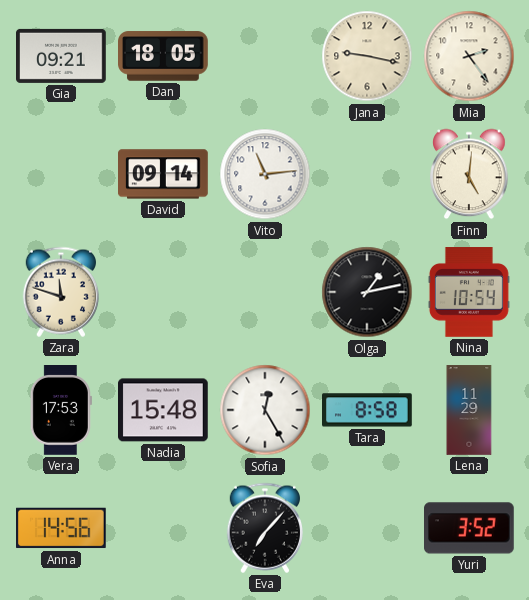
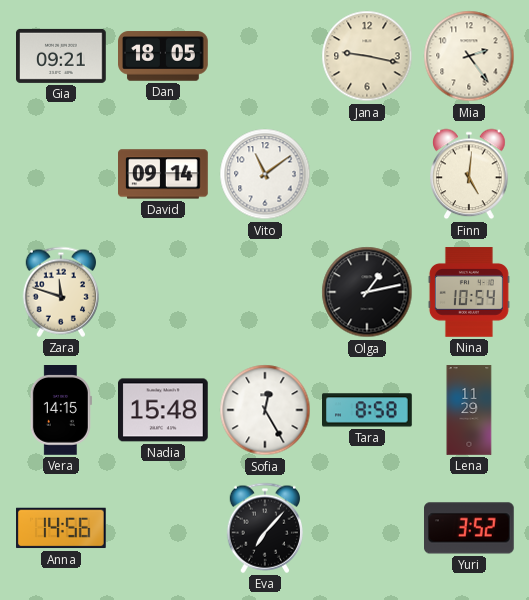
Vito: 11:14 -> 11:09 (265, 174)
Vera: 17:53 -> 14:15 (61, 411)
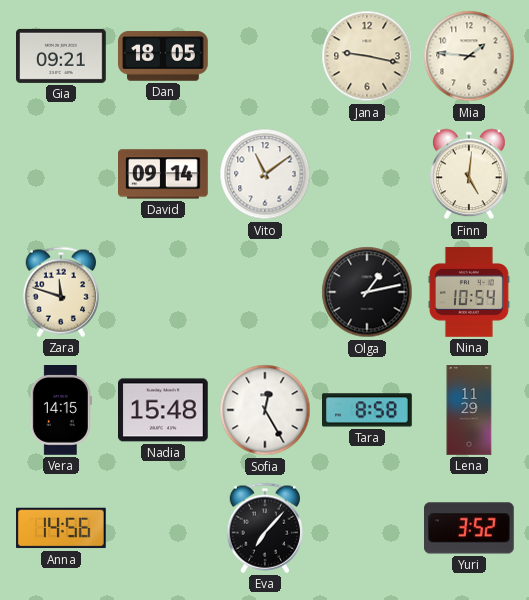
Mia: 2:24 -> 1:46 (469, 56)
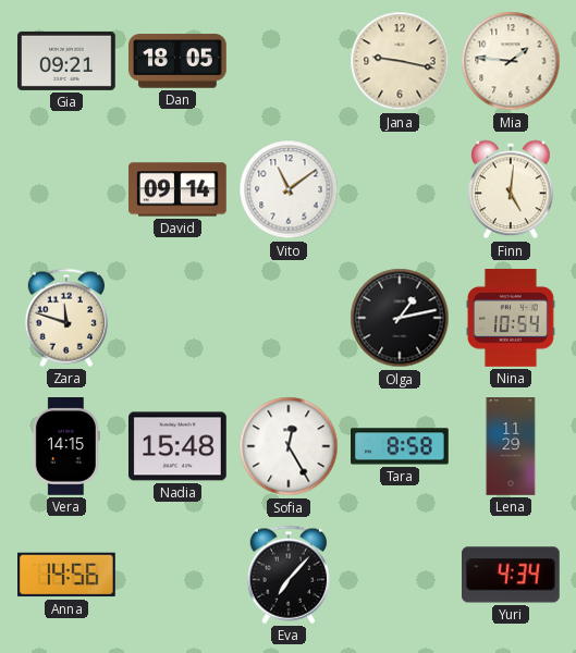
Yuri: 3:52 -> 4:34 (512, 575)
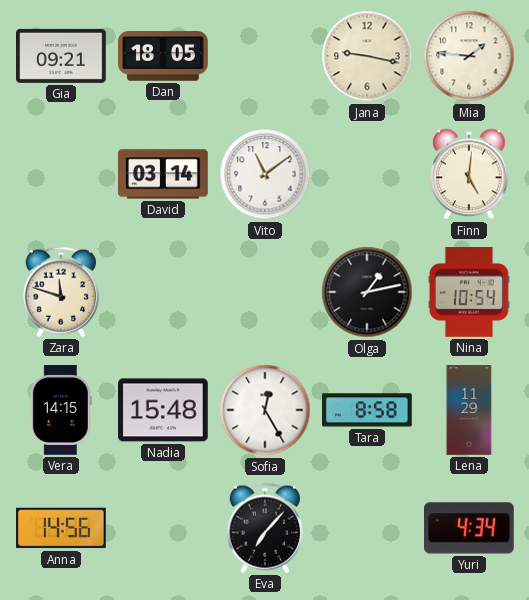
David: 09:14 -> 03:14 (163, 174)
